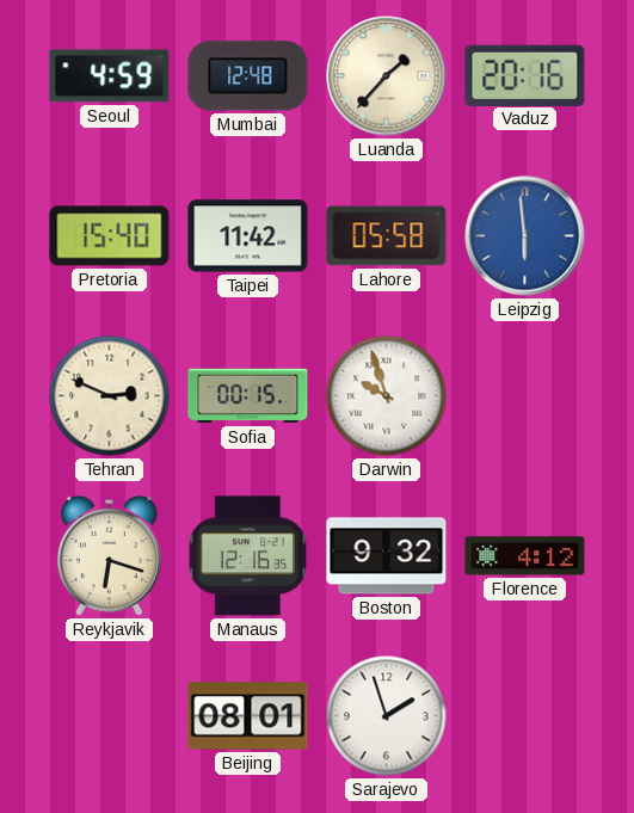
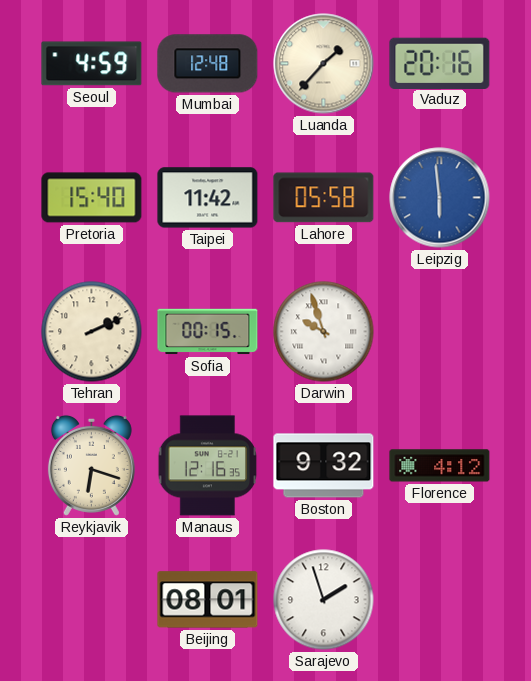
Tehran: 2:49 -> 2:11 (92, 332)
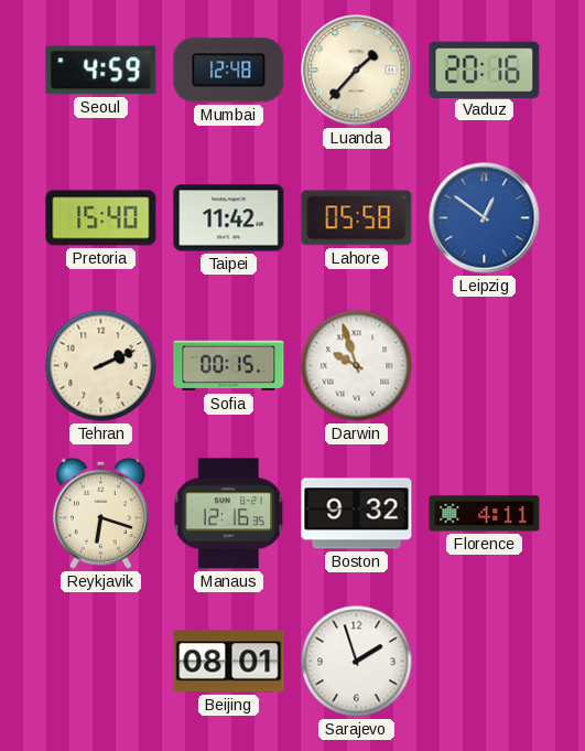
Leipzig: 5:59 -> 12:51 (485, 218)
Florence: 4:12 -> 4:11 (485, 514)
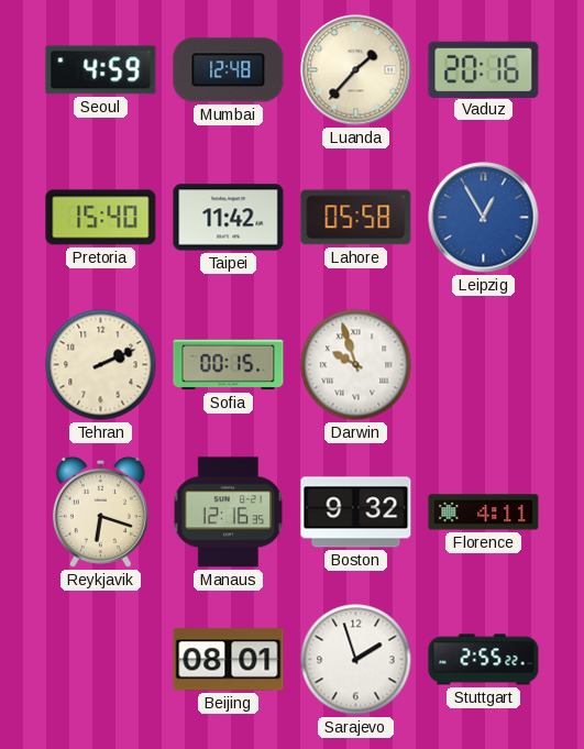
Leipzig: 12:51 -> 12:55 (484, 218)
Stuttgart: none -> 2:55 (484, 660)
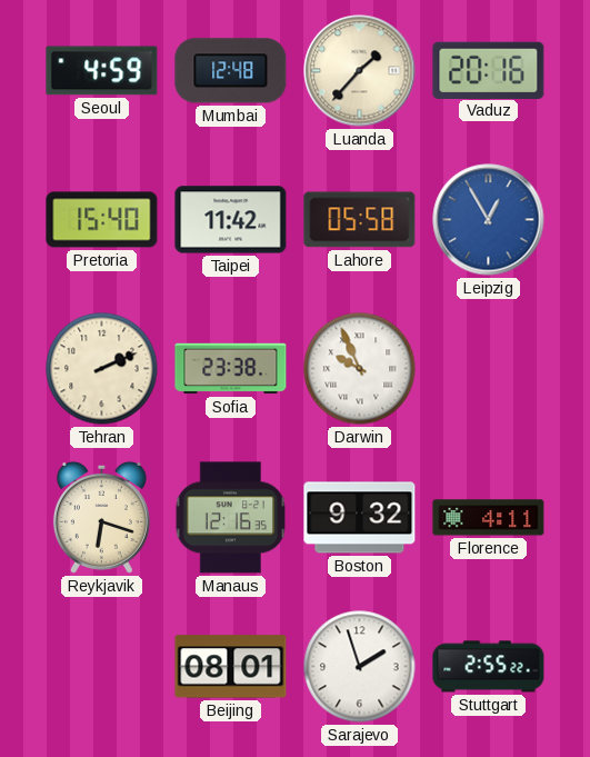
Sofia: 00:15 -> 23:38 (231, 369)
Darwin: 9:57 -> 9:56 (360, 369)
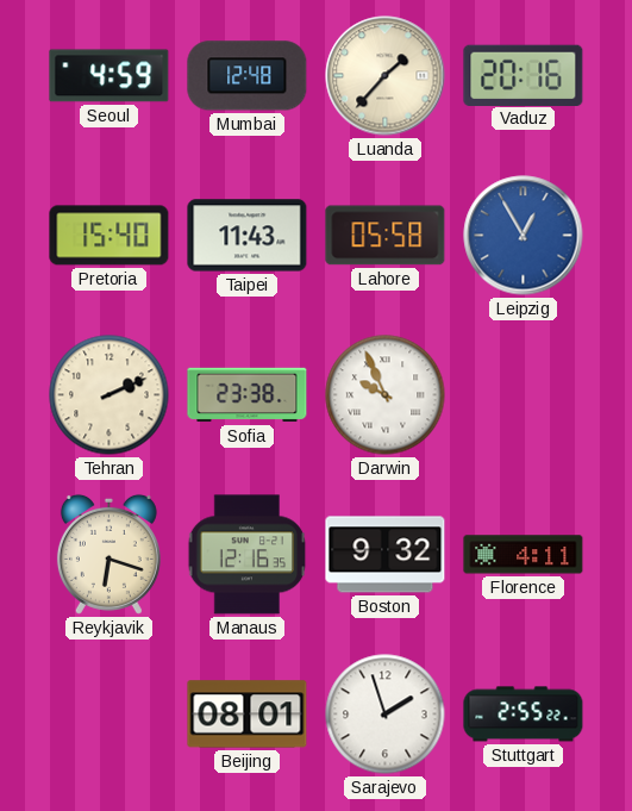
Taipei: 11:42 -> 11:43 (248, 236)
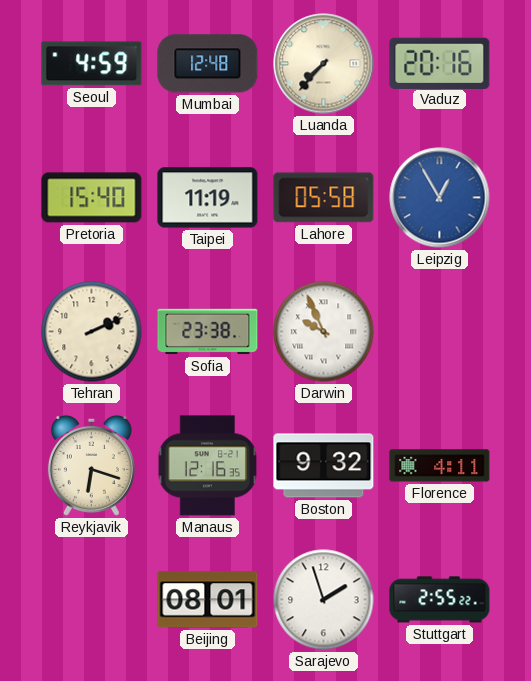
Luanda: 1:37 -> 7:37 (324, 64)
Taipei: 11:43 -> 11:19 (208, 198)
